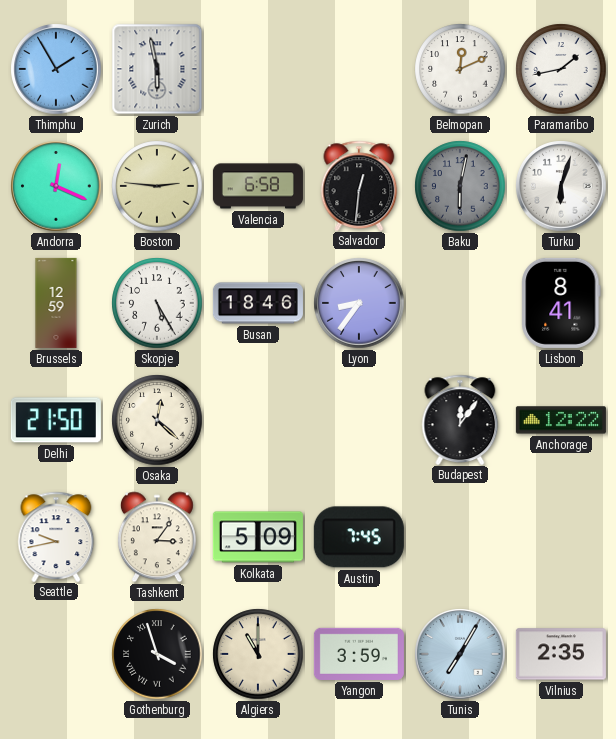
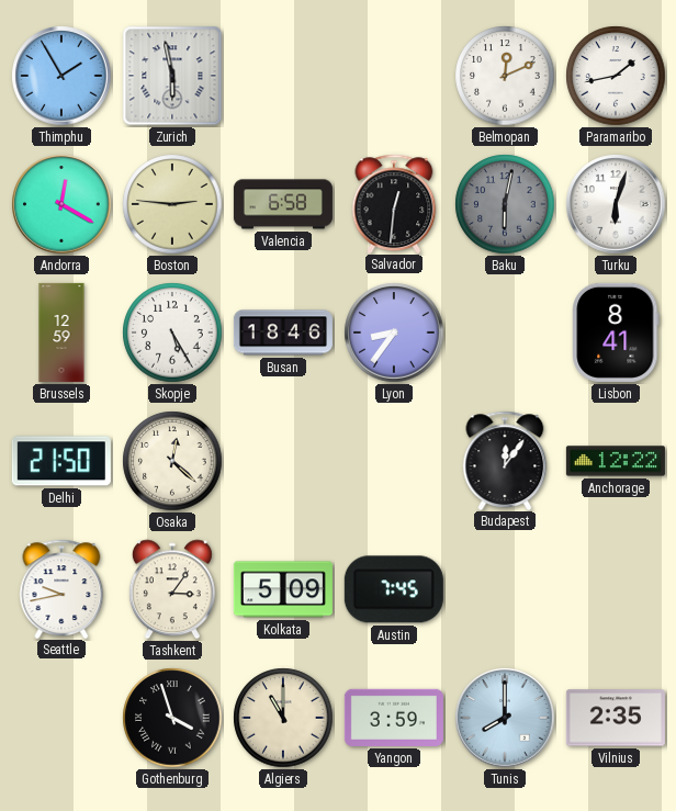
Andorra: 12:19 -> 12:20 (61, 204)
Tunis: 7:05 -> 8:00 (505, 718)
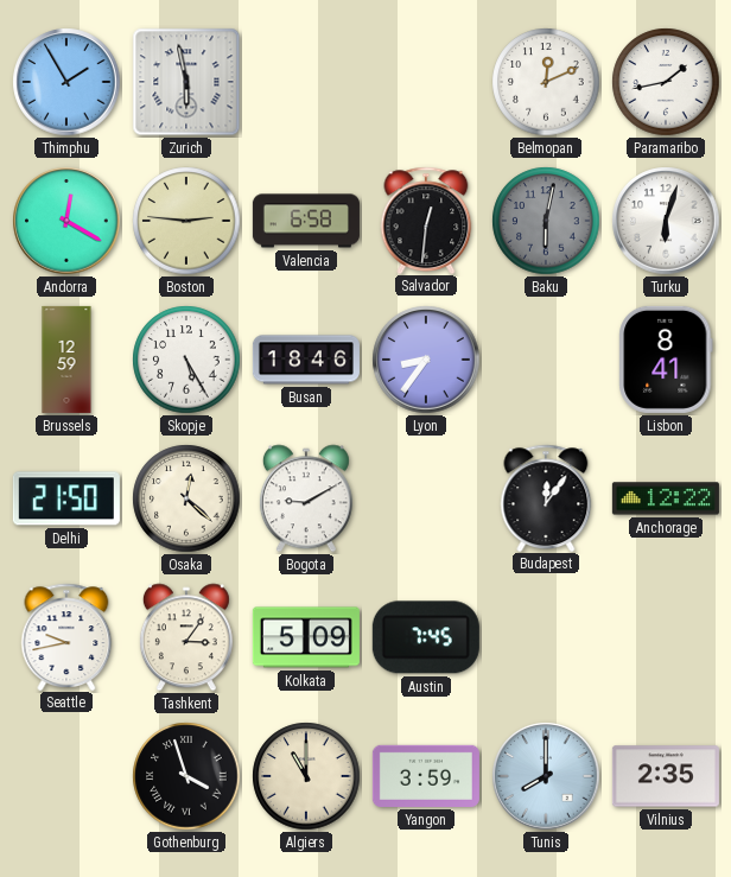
Bogota: none -> 9:10 (306, 498)
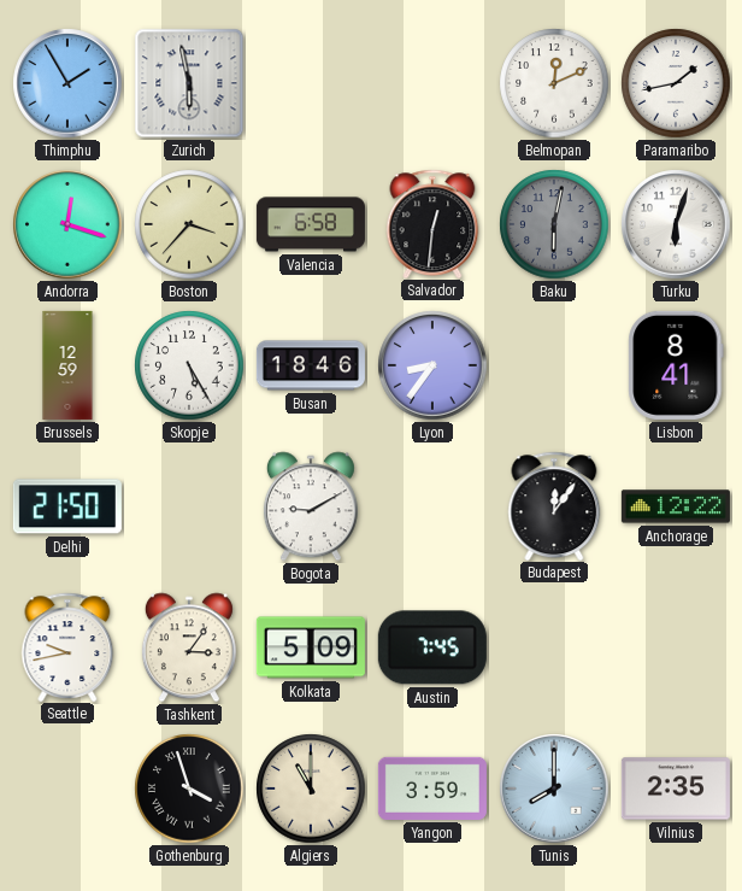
Andorra: 12:20 -> 12:18 (67, 224)
Boston: 2:46 -> 3:37 (189, 224)
Osaka: 12:22 -> none (186, 498)
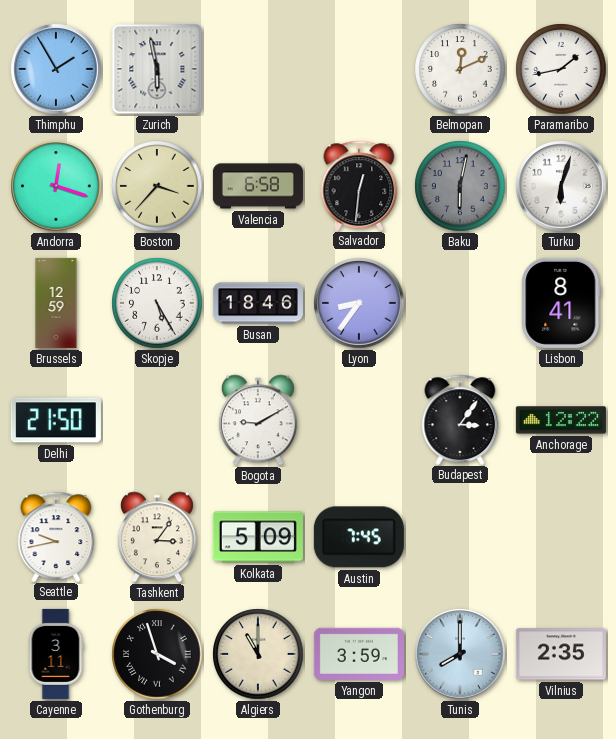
Budapest: 12:06 -> 3:06 (460, 419)
Cayenne: none -> 3:11 (56, 654)
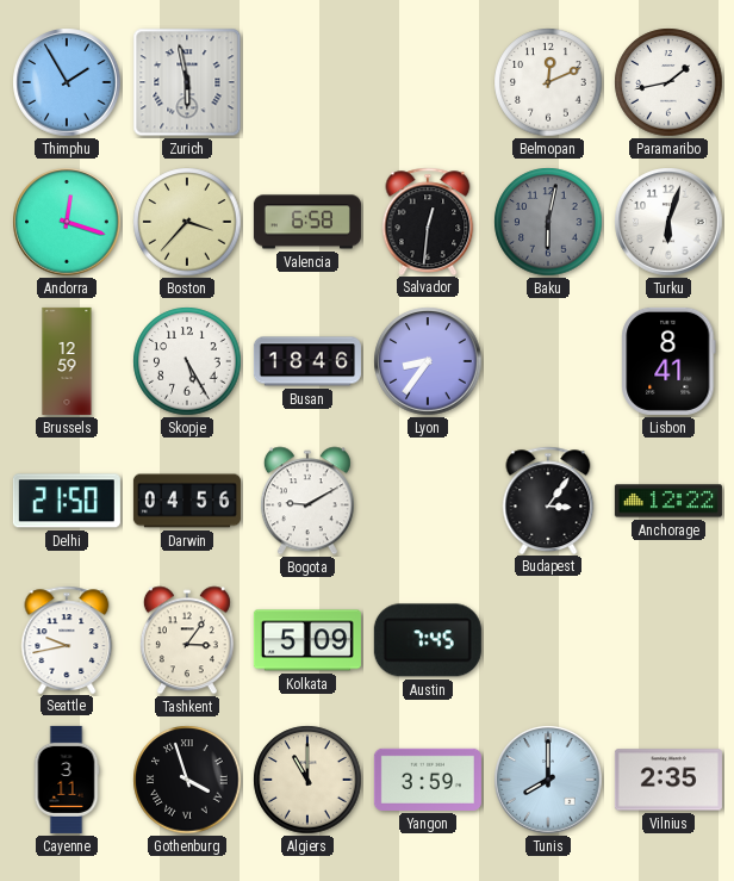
Darwin: none -> 04:56 (187, 501)
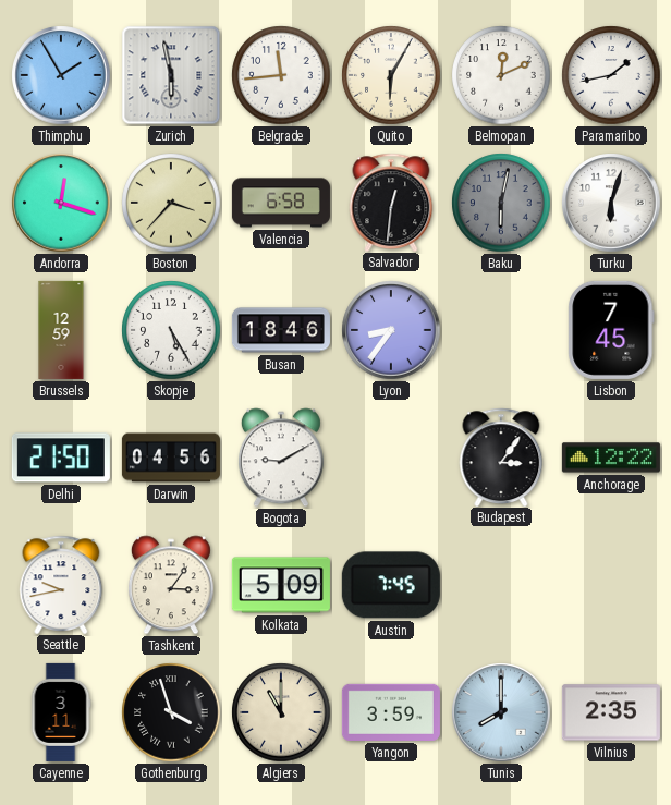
Belgrade: none -> 11:44 (281, 75)
Quito: none -> 6:05 (391, 75)
Lisbon: 8:41 -> 7:45 (611, 330)
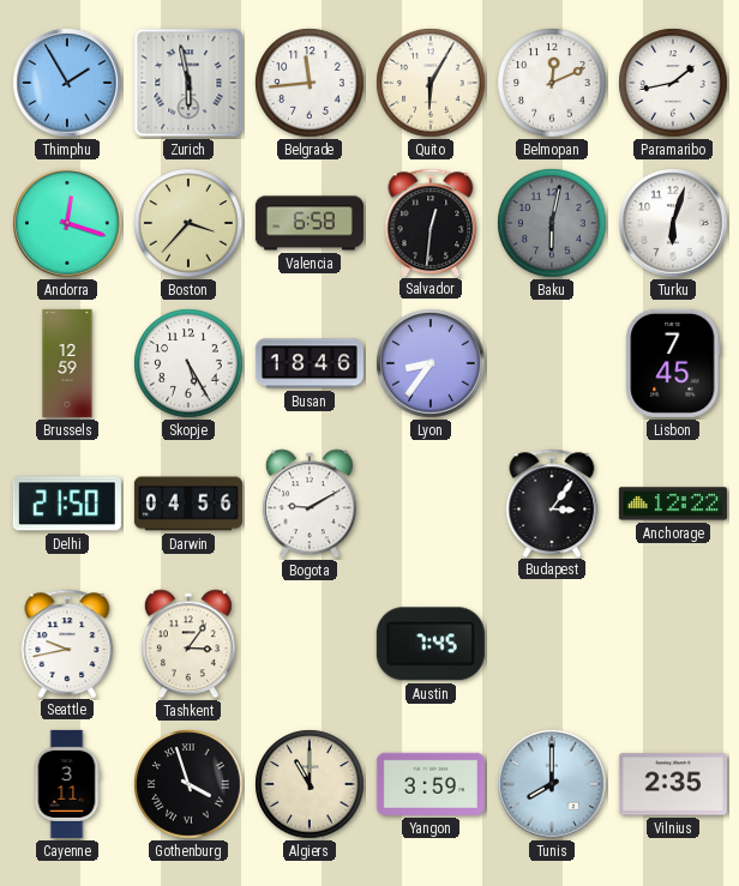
Kolkata: 5:09 -> none (281, 585)
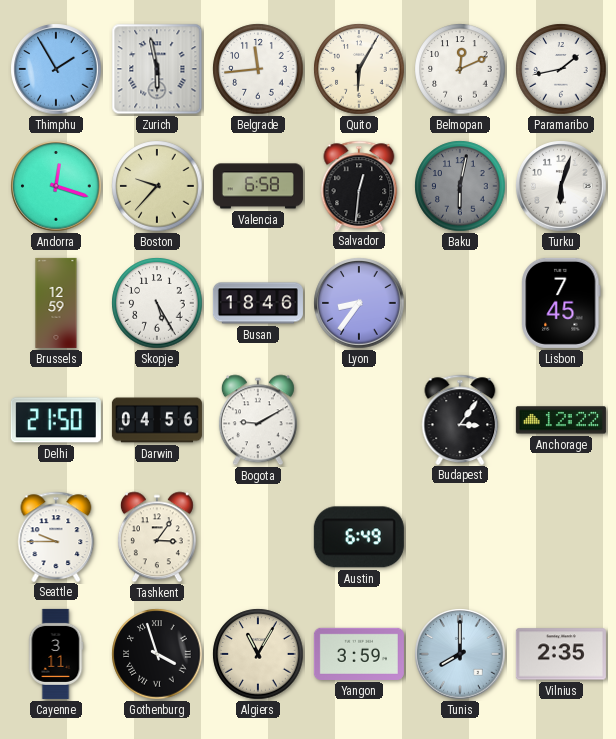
Boston: 3:37 -> 9:37 (157, 186)
Seattle: 9:43 -> 9:45 (56, 536)
Austin: 7:45 -> 6:49 (359, 537)
Algiers: 11:00 -> 11:05 (258, 654)
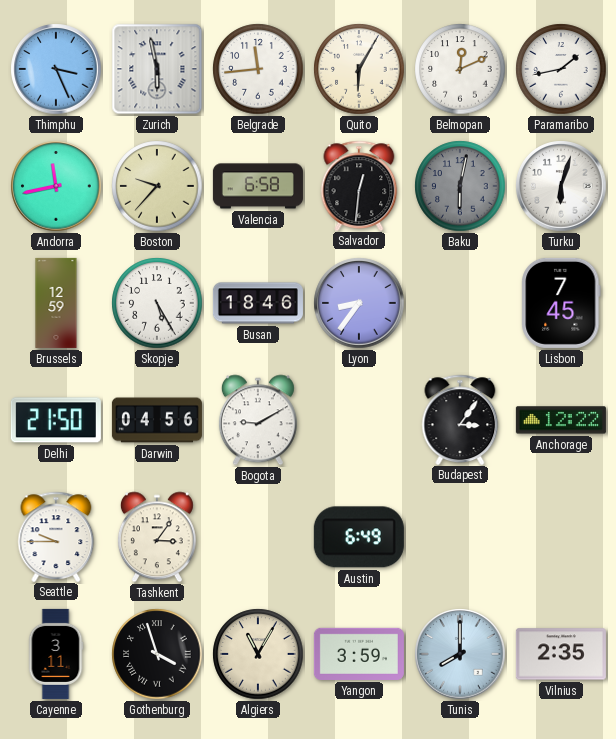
Thimphu: 1:55 -> 3:26 (56, 69)
Andorra: 12:18 -> 11:43 (56, 186)
